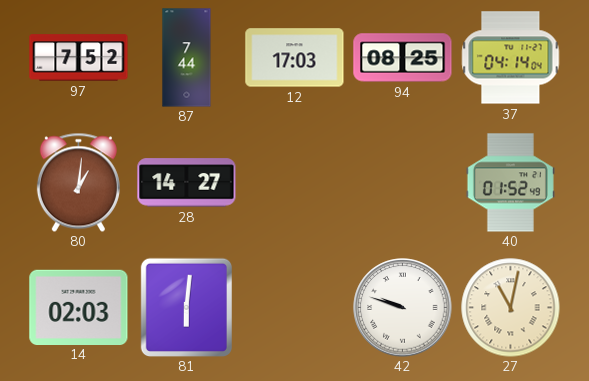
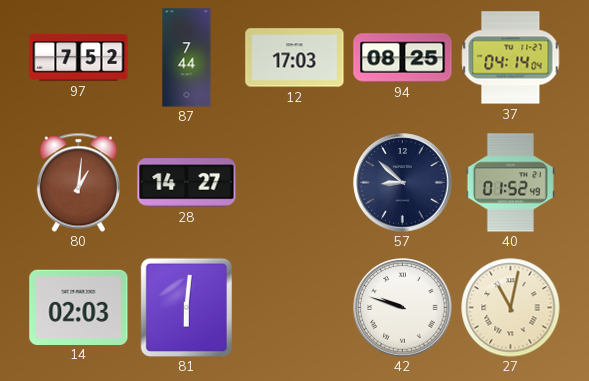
57: none -> 8:52 (403, 183)
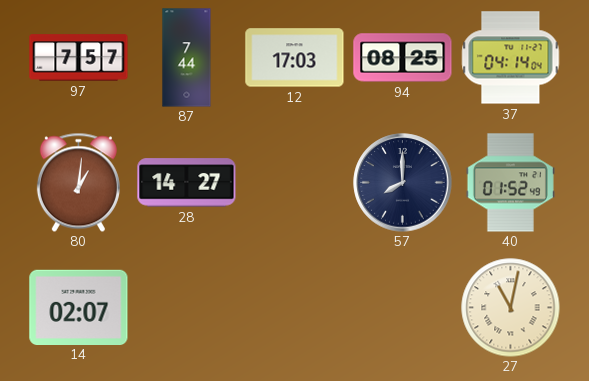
97: 7:52 -> 7:57 (79, 58)
57: 8:52 -> 8:00 (403, 183)
14: 02:03 -> 02:07 (79, 307)
81: 6:01 -> none (186, 307)
42: 9:48 -> none (403, 308)
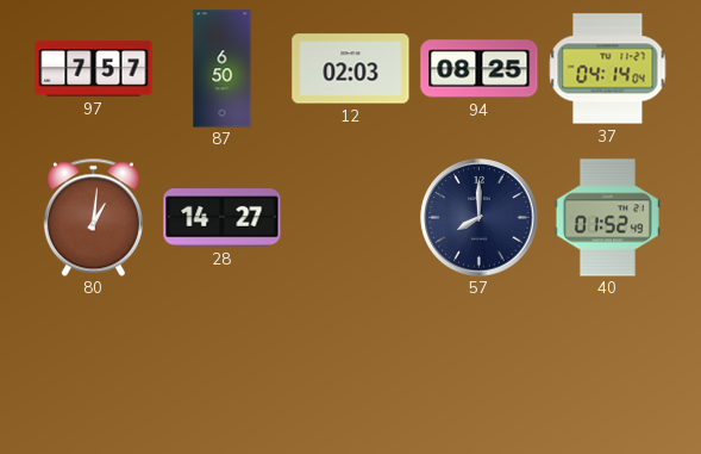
87: 7:44 -> 6:50 (223, 69)
12: 17:03 -> 02:03 (351, 69)
14: 02:07 -> none (79, 307)
27: 11:02 -> none (511, 308)
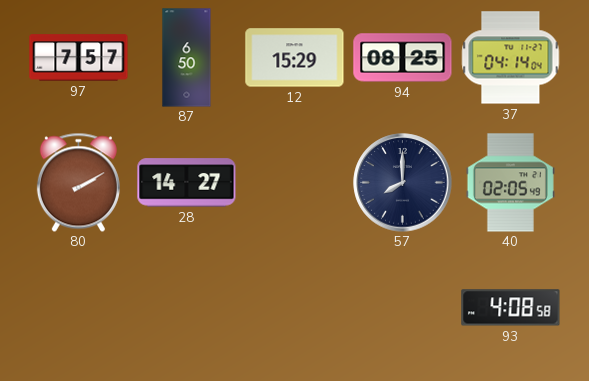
12: 02:03 -> 15:29 (295, 58)
80: 1:01 -> 2:10 (78, 182)
40: 01:52 -> 02:05 (510, 183)
93: none -> 4:08 (511, 308)
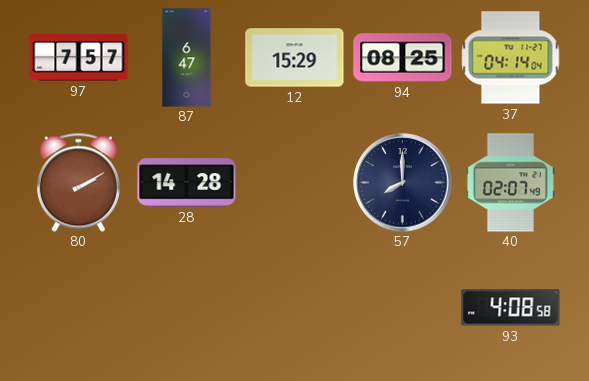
87: 6:50 -> 6:47 (187, 58)
28: 14:27 -> 14:28 (187, 183)
40: 02:05 -> 02:07 (510, 183)
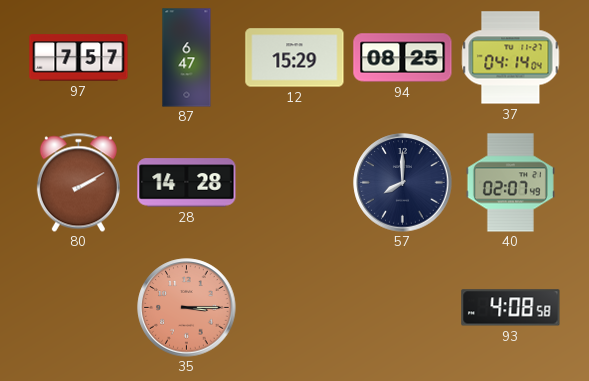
35: none -> 3:15 (187, 308)
